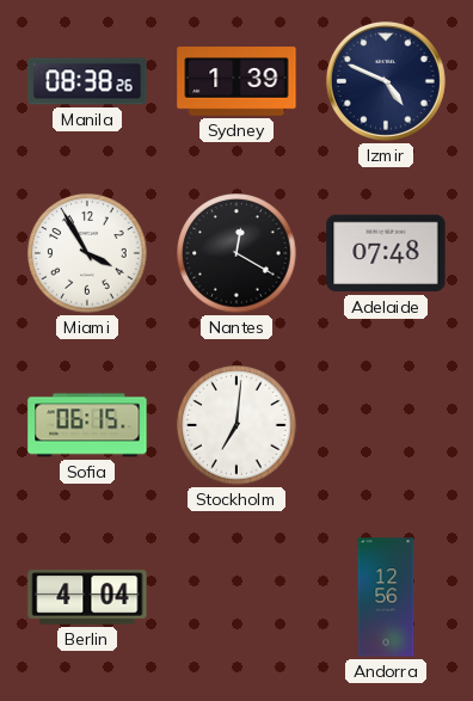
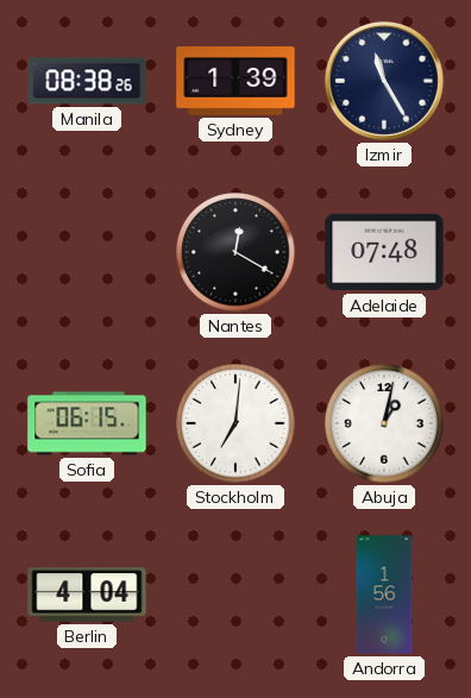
Izmir: 4:49 -> 11:25 (384, 81)
Miami: 3:55 -> none (87, 253)
Abuja: none -> 1:02 (384, 423)
Andorra: 12:56 -> 1:56 (384, 595)
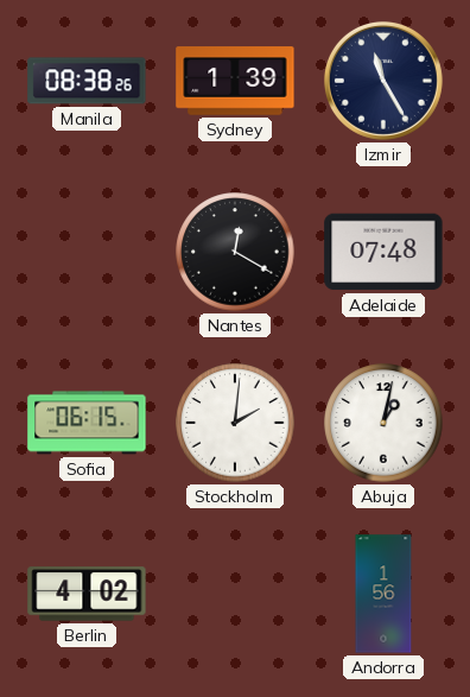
Stockholm: 7:01 -> 2:01 (235, 423)
Berlin: 4:04 -> 4:02 (87, 594)
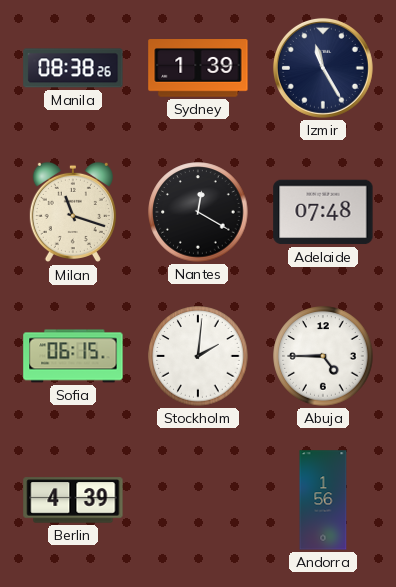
Milan: none -> 11:18 (73, 212)
Abuja: 1:02 -> 4:45 (323, 356)
Berlin: 4:02 -> 4:39 (73, 500)
